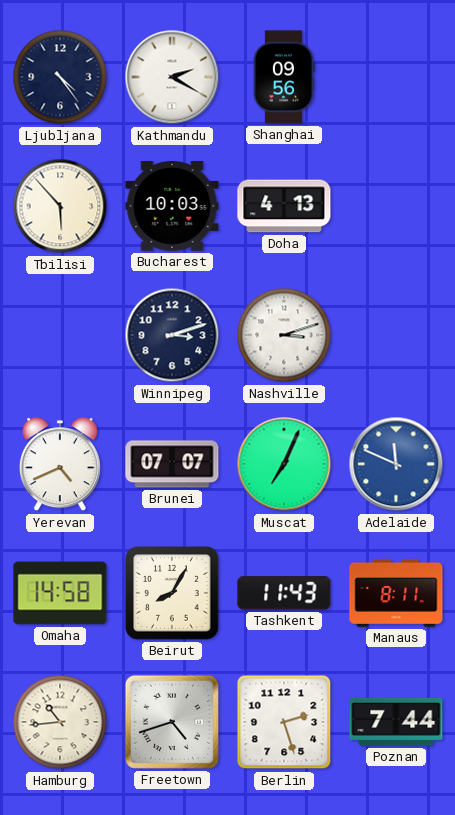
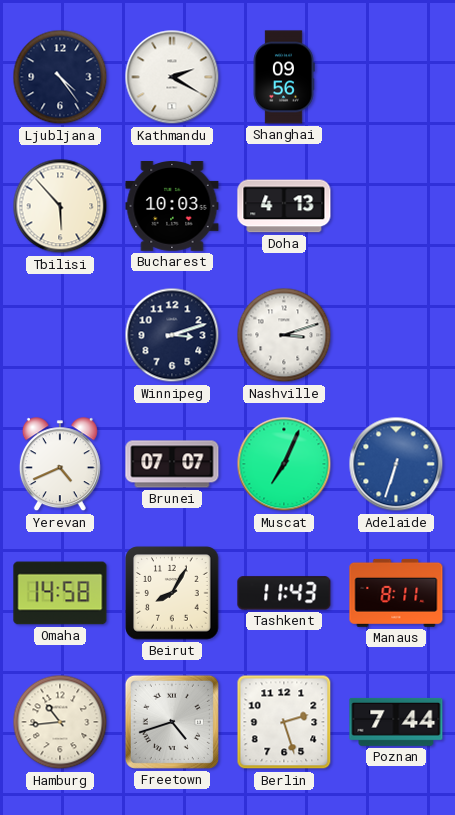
Adelaide: 11:49 -> 6:33 (396, 464)
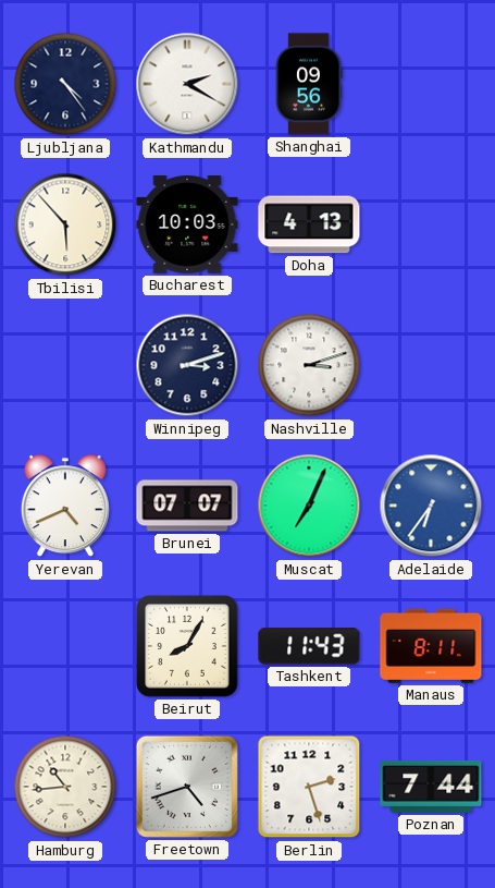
Adelaide: 6:33 -> 6:36 (431, 506)
Omaha: 14:58 -> none (60, 593)
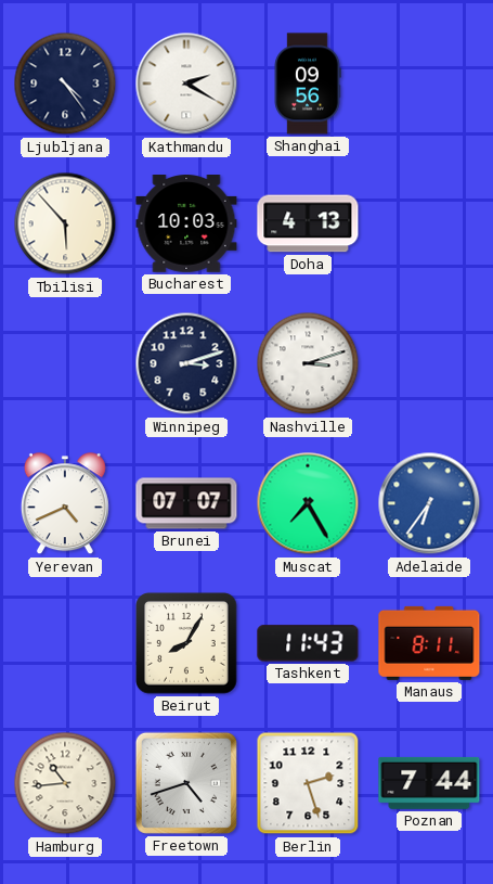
Muscat: 7:04 -> 7:25 (308, 503)
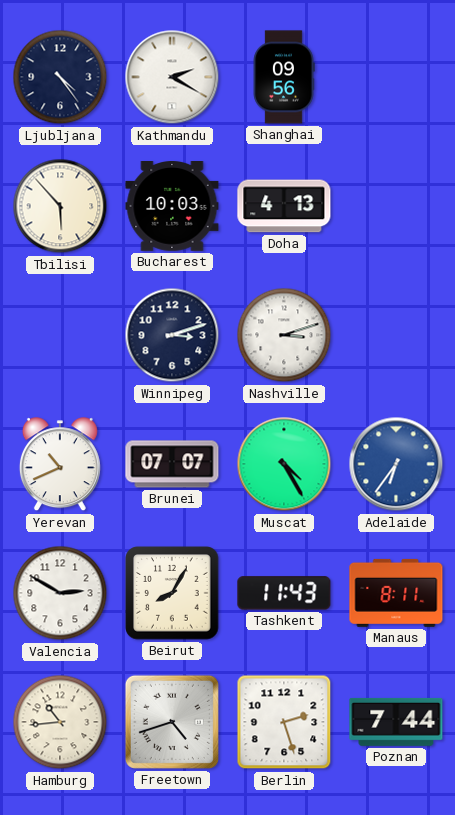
Yerevan: 4:41 -> 10:41 (60, 465)
Muscat: 7:25 -> 4:25 (284, 464)
Valencia: none -> 2:50 (60, 593)
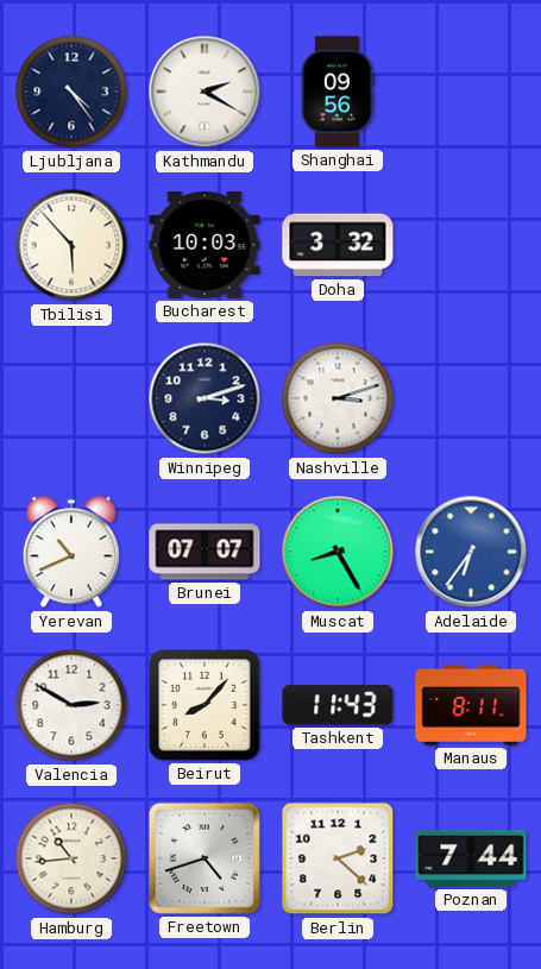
Doha: 4:13 -> 3:32 (338, 245)
Muscat: 4:25 -> 8:25 (338, 552)
Beirut: 8:05 -> 8:07 (205, 705)
Berlin: 2:27 -> 2:22 (338, 858)
